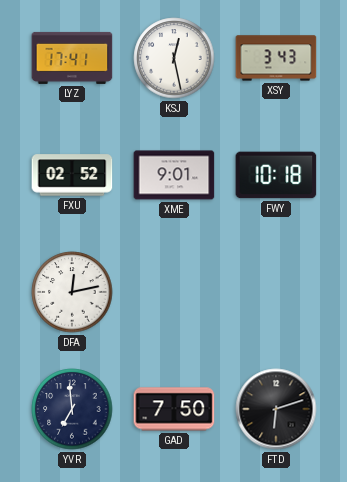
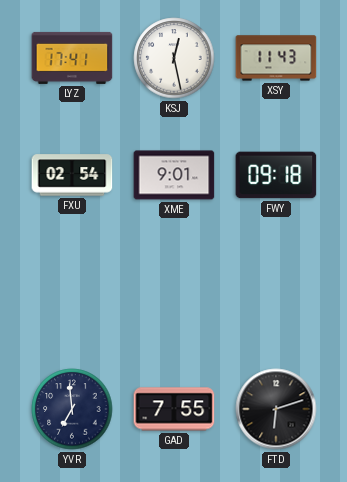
XSY: 3:43 -> 11:43 (276, 58)
FXU: 02:52 -> 02:54 (72, 175)
FWY: 10:18 -> 09:18 (276, 175)
DFA: 12:13 -> none (72, 292)
GAD: 7:50 -> 7:55 (174, 409)
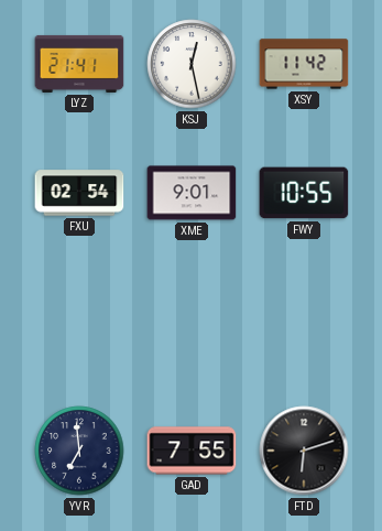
LYZ: 17:41 -> 21:41 (79, 64)
XSY: 11:43 -> 11:42 (304, 64)
FWY: 09:18 -> 10:55 (304, 193)
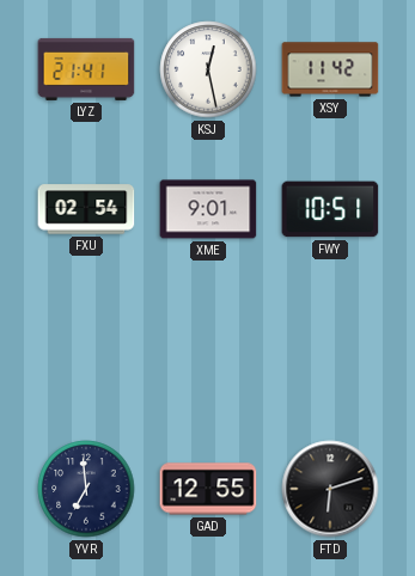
FWY: 10:55 -> 10:51 (330, 209)
GAD: 7:55 -> 12:55 (208, 489)
